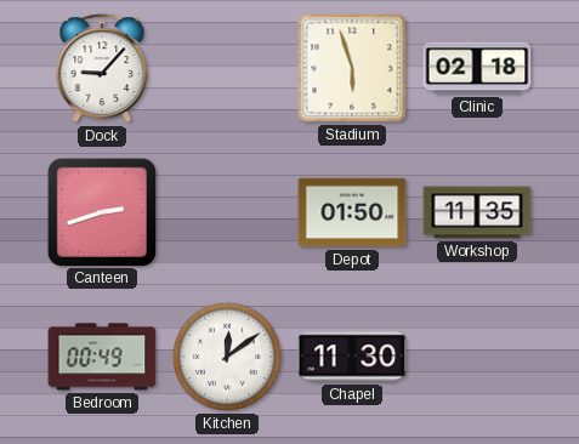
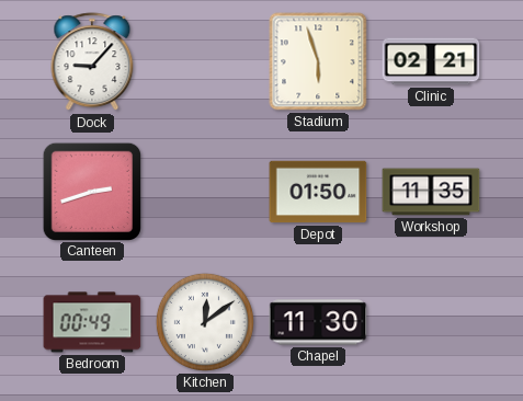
Clinic: 02:18 -> 02:21 (431, 61)
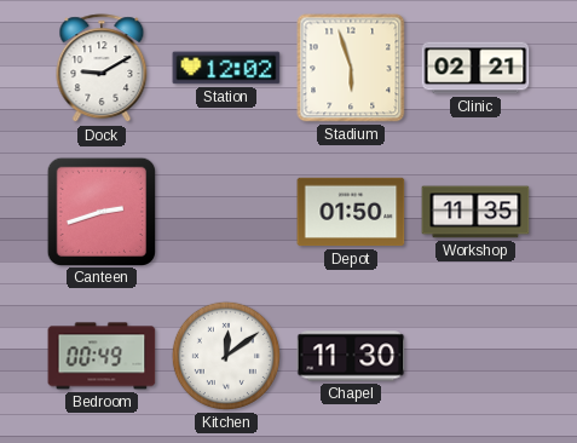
Dock: 9:07 -> 9:10 (102, 69)
Station: none -> 12:02 (226, 68)
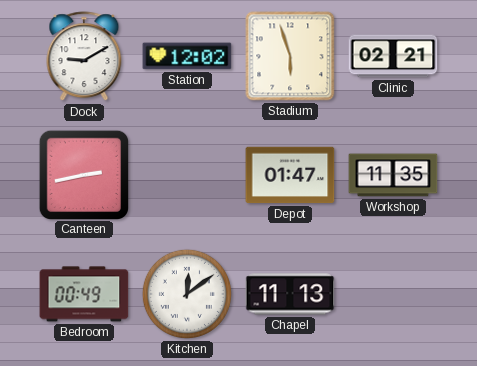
Canteen: 2:42 -> 2:43 (83, 174)
Depot: 01:50 -> 01:47 (290, 175)
Chapel: 11:30 -> 11:13 (290, 294)
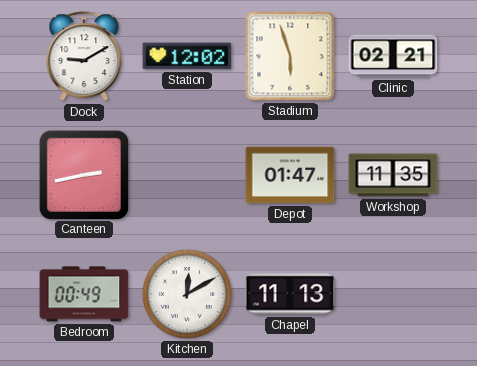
Kitchen: 12:09 -> 12:10 (187, 294)
